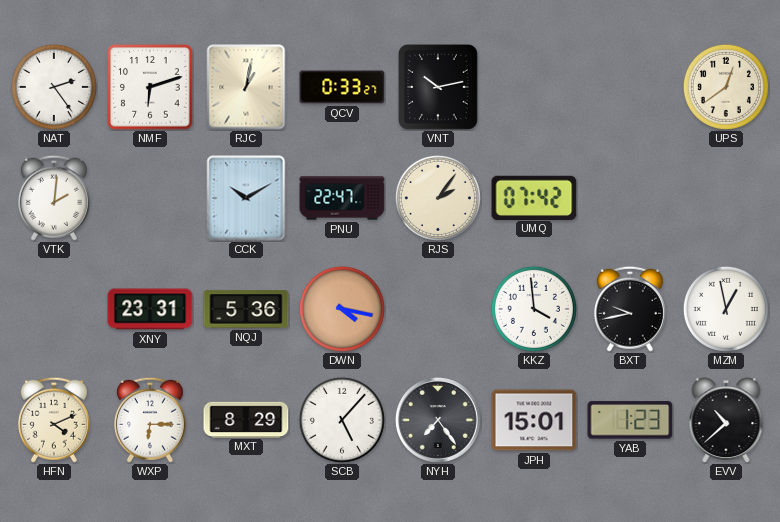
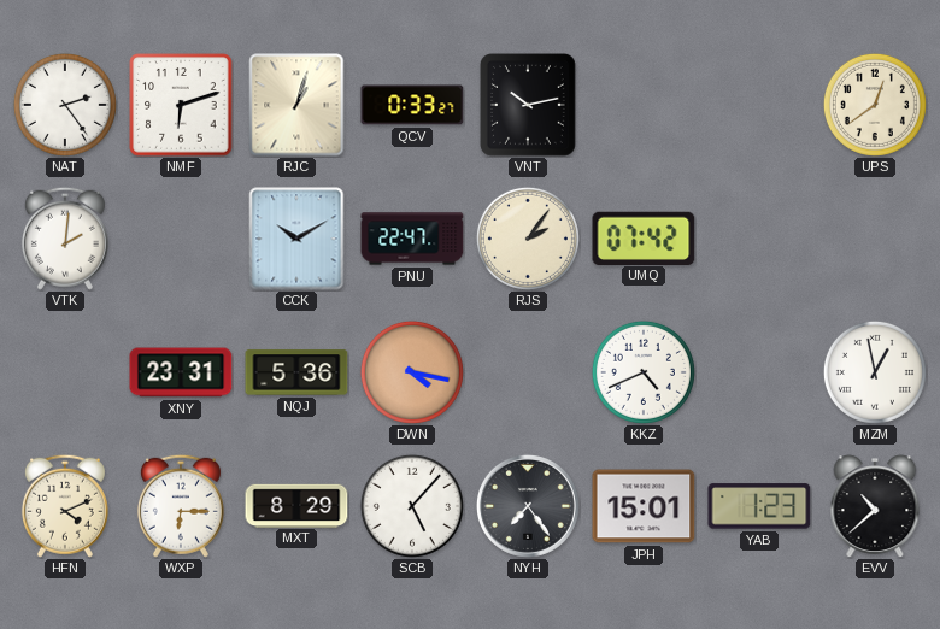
RJC: 1:02 -> 1:03 (296, 105)
KKZ: 3:59 -> 4:41 (644, 372)
BXT: 9:43 -> none (630, 309)
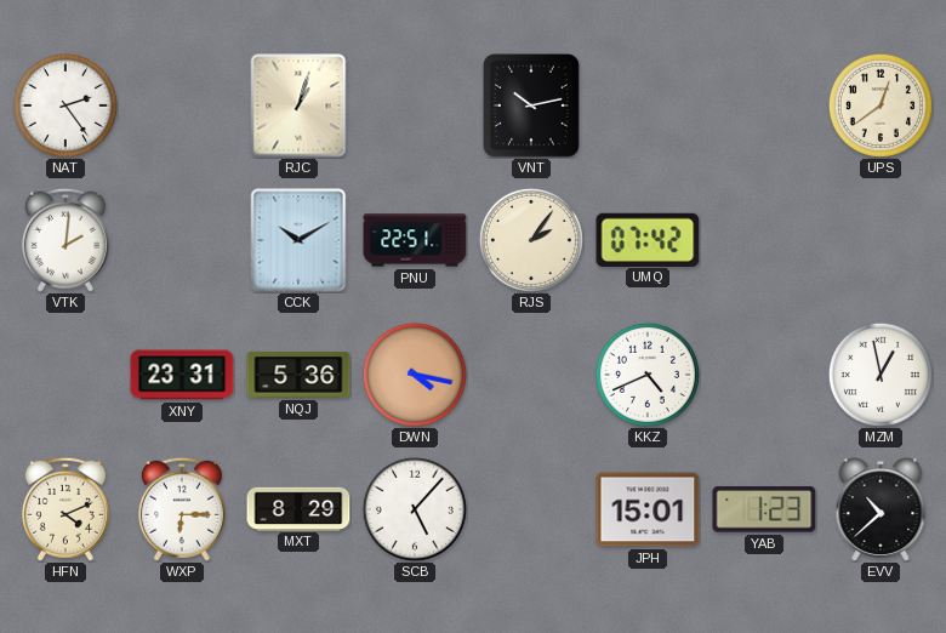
NMF: 6:12 -> none (181, 105)
QCV: 0:33 -> none (412, 105)
PNU: 22:47 -> 22:51 (415, 240)
NYH: 7:24 -> none (528, 506)
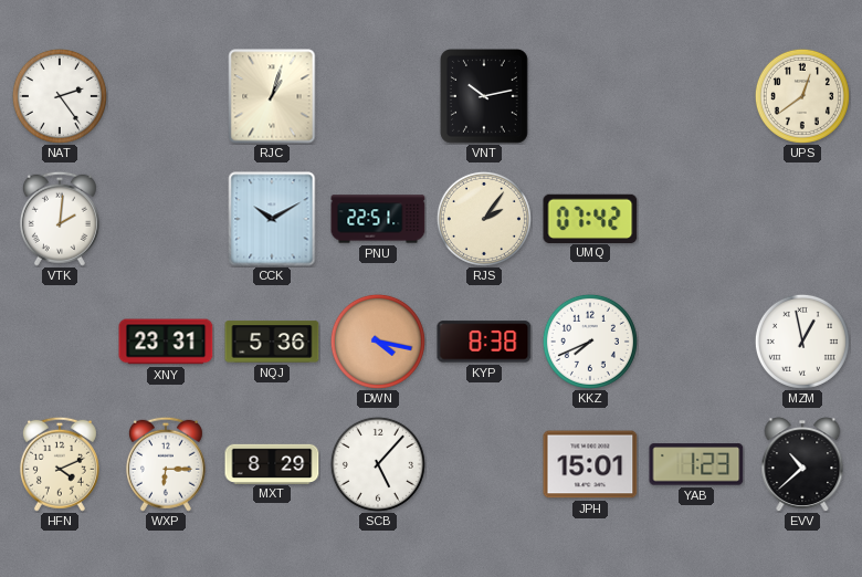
KYP: none -> 8:38 (484, 342)
KKZ: 4:41 -> 7:41 (590, 342)
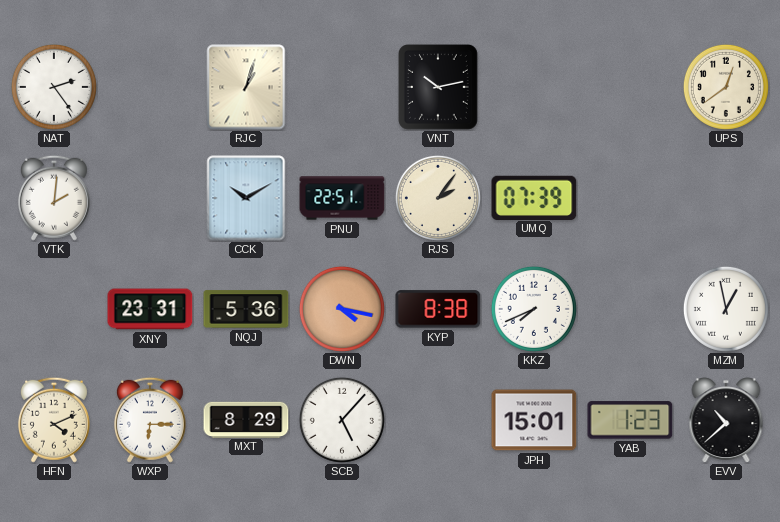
UMQ: 07:42 -> 07:39 (534, 197)
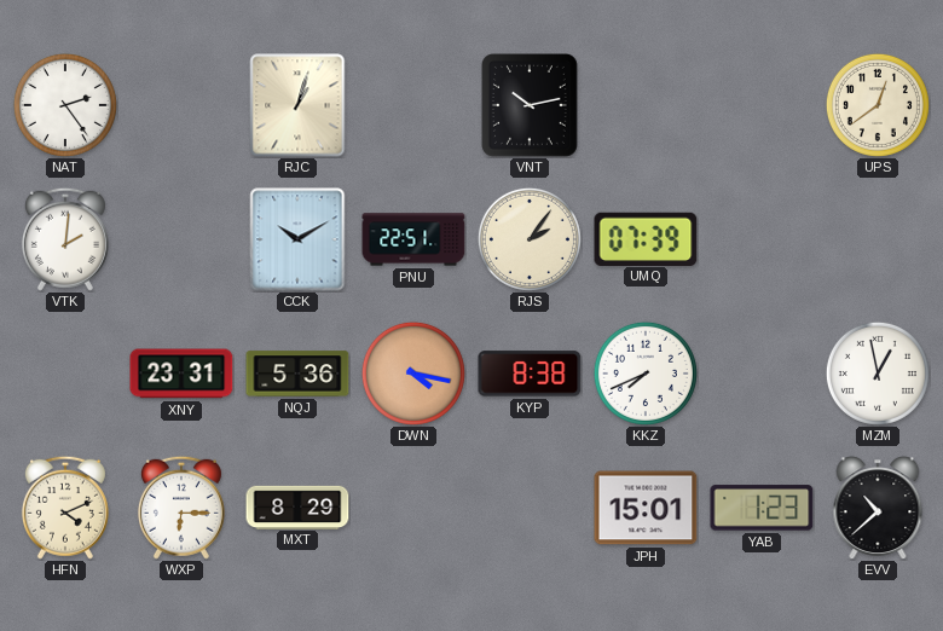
SCB: 5:07 -> none (342, 420)
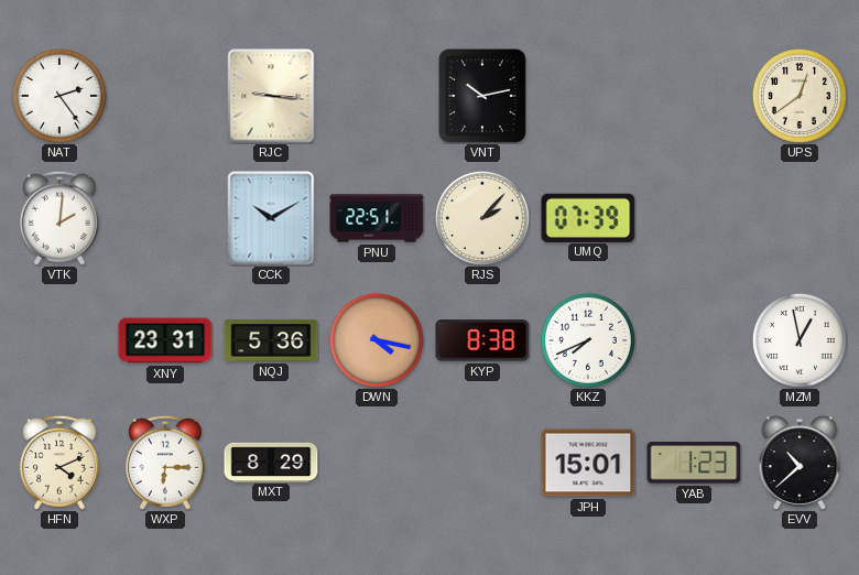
RJC: 1:03 -> 9:16 (271, 96)
RJS: 2:06 -> 2:07 (482, 218)
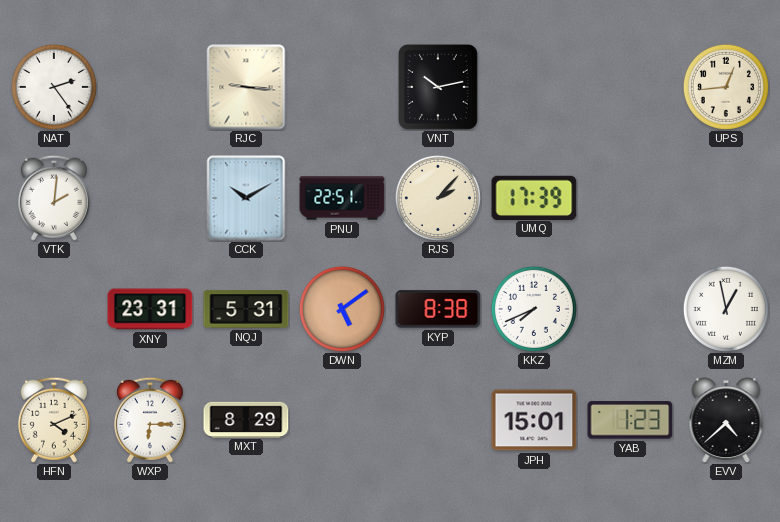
UPS: 12:39 -> 12:44 (726, 87)
UMQ: 07:39 -> 17:39 (534, 197)
NQJ: 5:36 -> 5:31 (246, 309)
DWN: 4:17 -> 5:09 (342, 309)
EVV: 10:38 -> 4:38 (726, 420)
